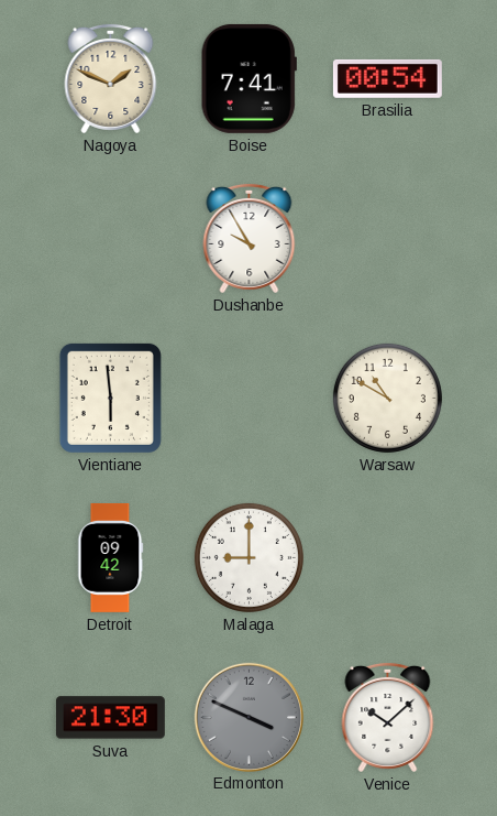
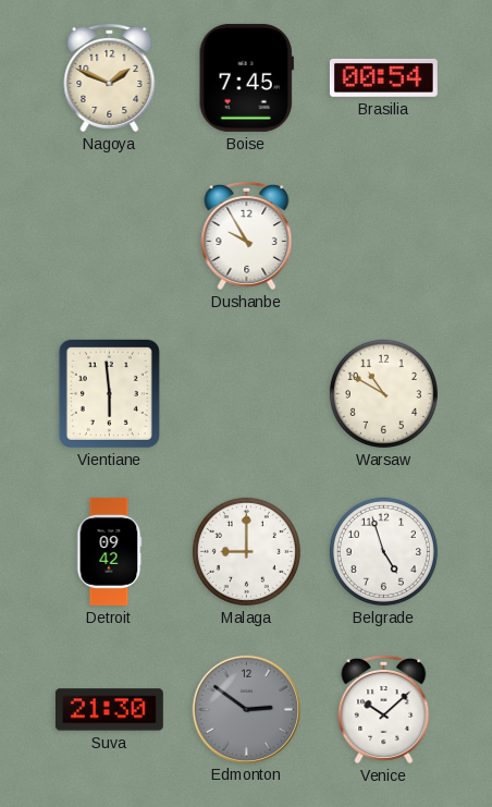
Boise: 7:41 -> 7:45 (246, 77)
Belgrade: none -> 4:57 (383, 551)
Edmonton: 3:49 -> 2:51 (246, 709)
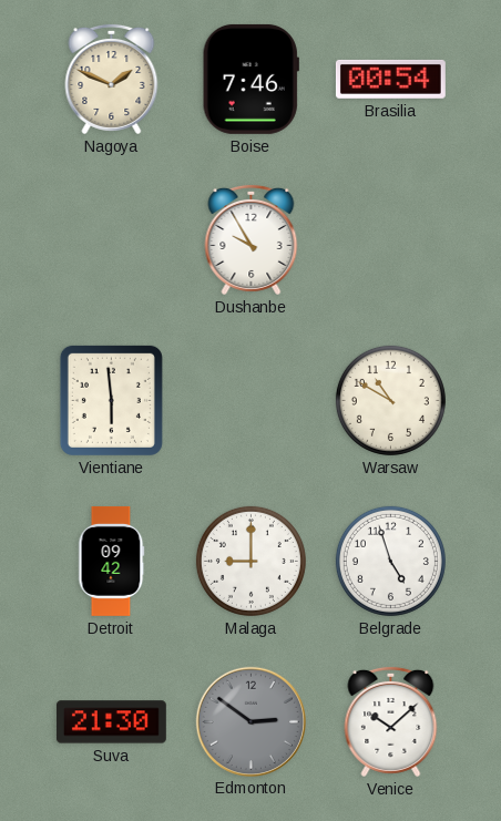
Boise: 7:45 -> 7:46 (250, 79)
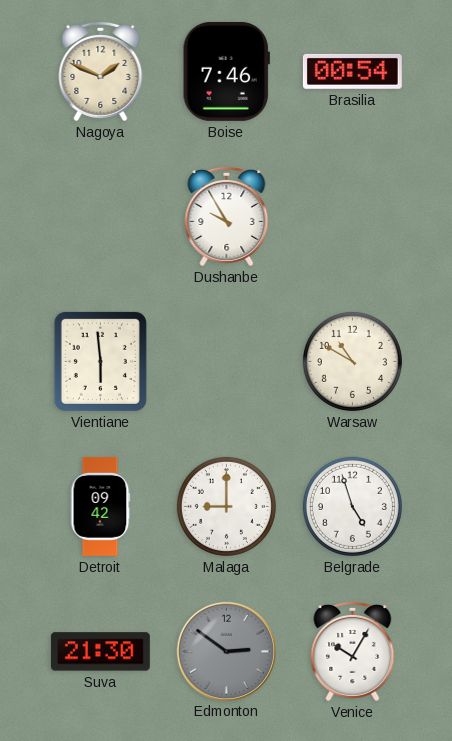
Venice: 10:08 -> 10:05 (353, 651)
